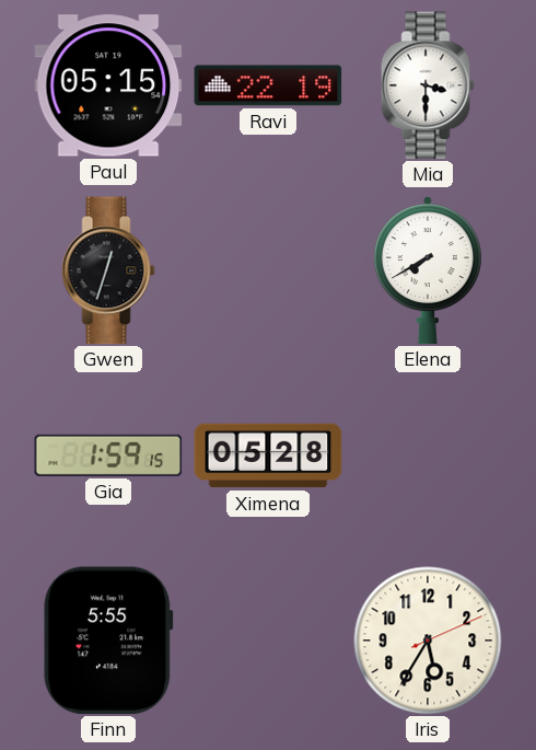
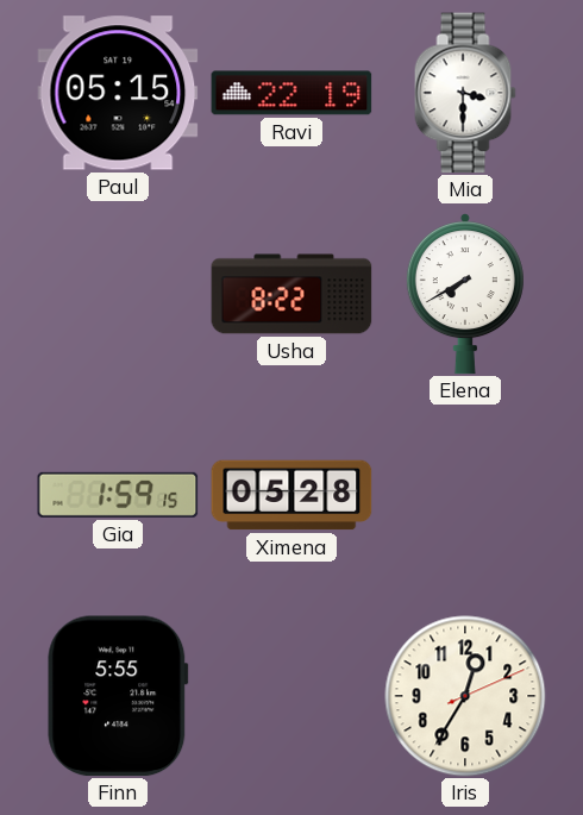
Gwen: 12:33 -> none (108, 270)
Usha: none -> 8:22 (291, 294)
Iris: 5:35 -> 12:35 (465, 696)
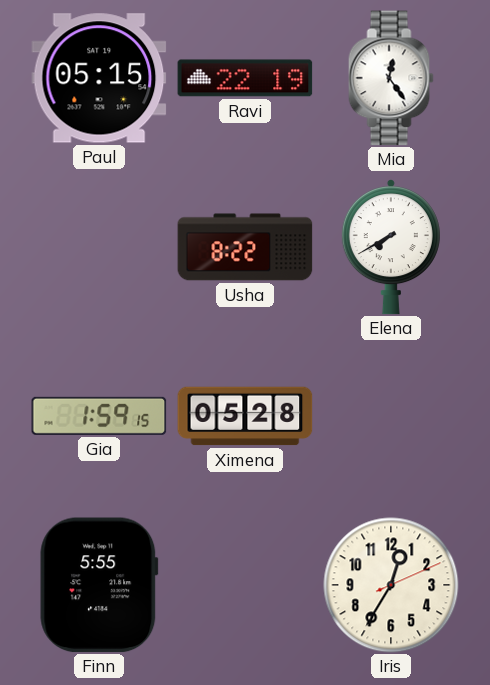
Mia: 3:30 -> 12:24 (391, 78)
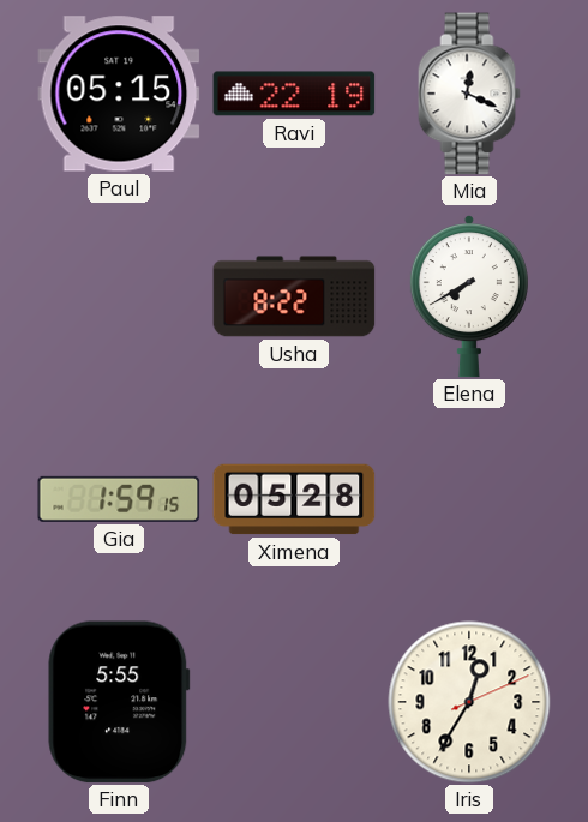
Mia: 12:24 -> 12:19 (469, 94)
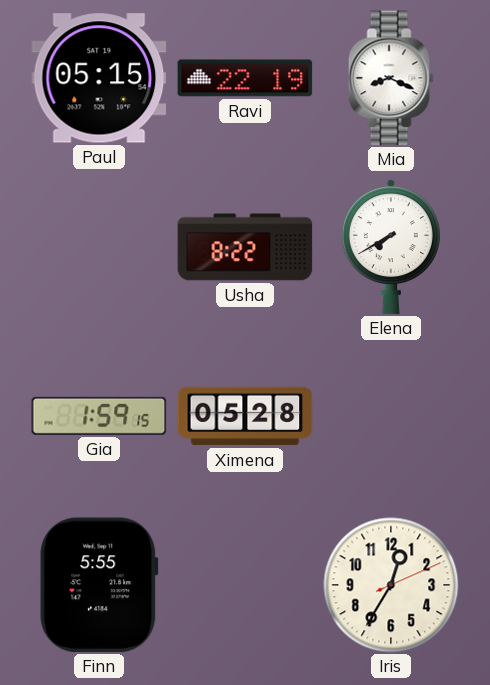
Mia: 12:19 -> 8:19 (391, 78)
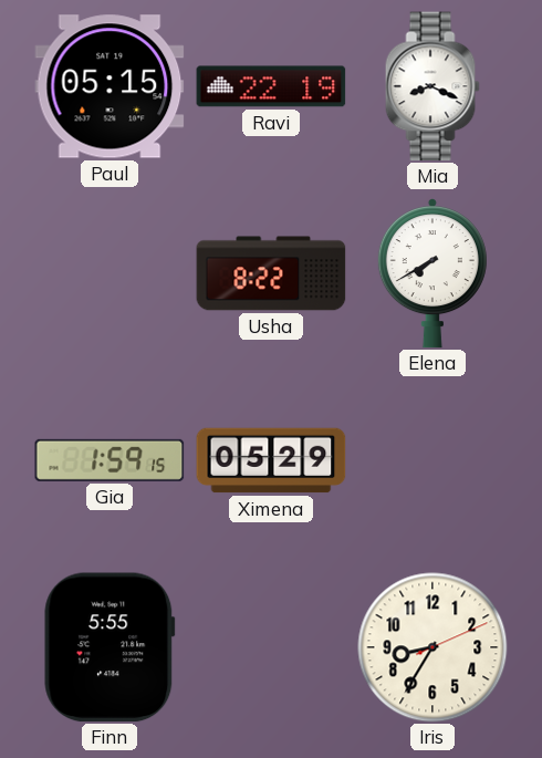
Ximena: 05:28 -> 05:29 (271, 460)
Iris: 12:35 -> 8:35 (432, 647)
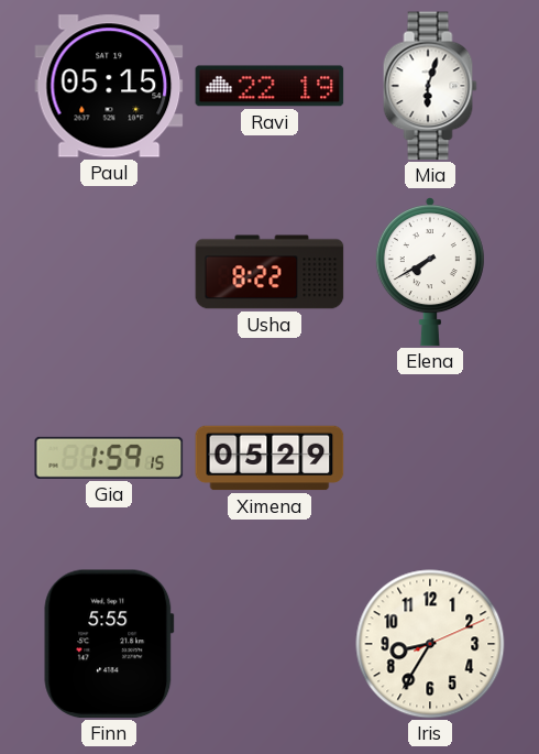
Mia: 8:19 -> 6:03 (430, 86)
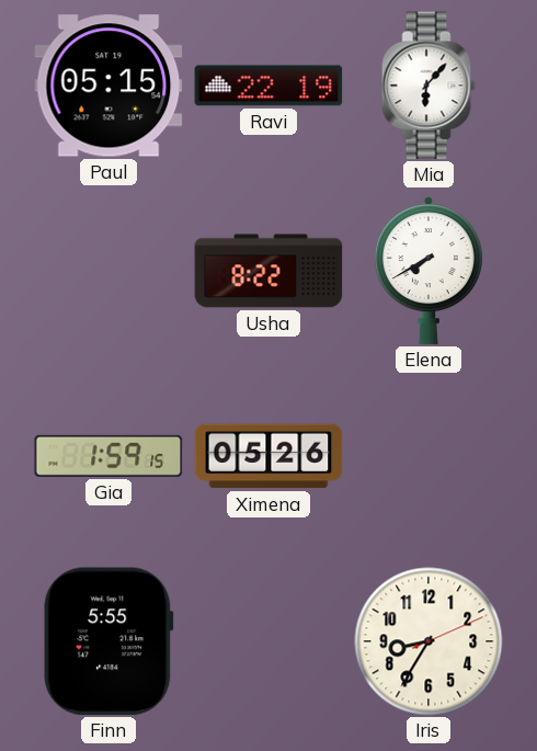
Mia: 6:03 -> 6:07 (429, 86)
Ximena: 05:29 -> 05:26 (268, 456)
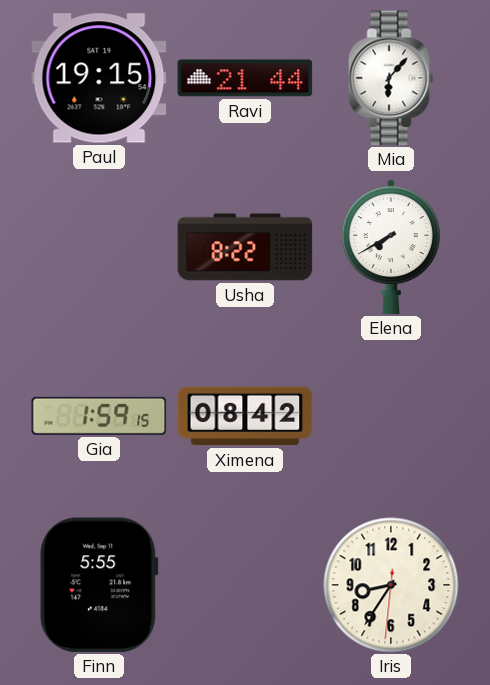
Paul: 05:15 -> 19:15 (99, 78)
Ravi: 22:19 -> 21:44 (245, 78)
Ximena: 05:26 -> 08:42 (245, 416)
Iris: 8:35:11 -> 8:35:31 (391, 585)
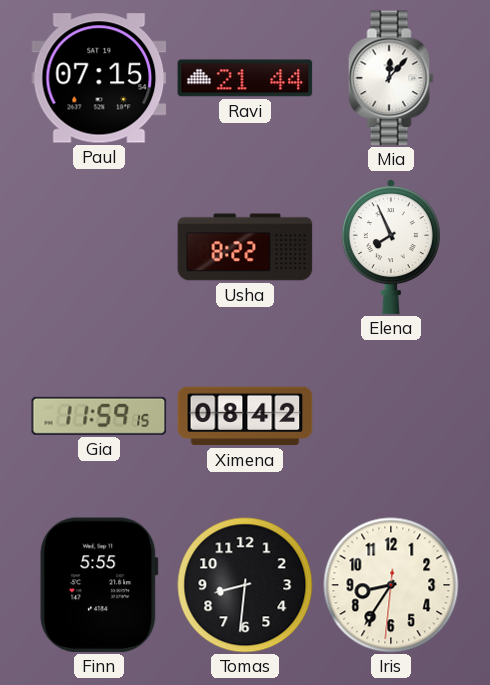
Paul: 19:15 -> 07:15 (99, 78)
Mia: 6:07 -> 12:07 (391, 78)
Elena: 7:40 -> 7:56 (391, 248)
Gia: 1:59 -> 11:59 (99, 416)
Tomas: none -> 8:31 (245, 585)
